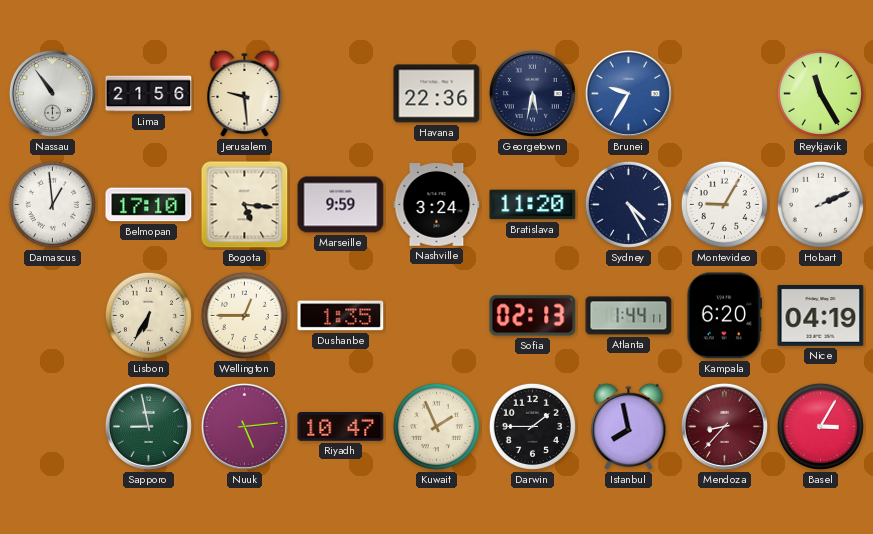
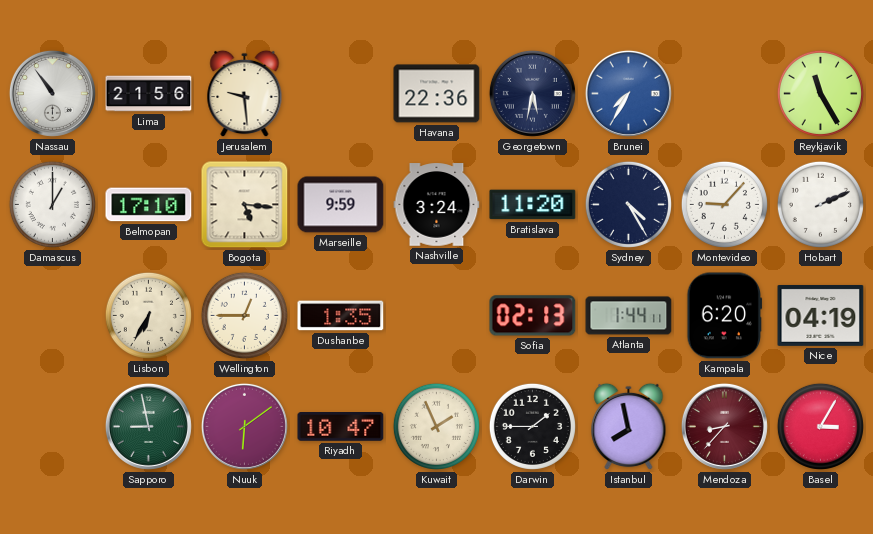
Brunei: 9:35 -> 7:35 (628, 93)
Damascus: 12:59 -> 1:00 (52, 204)
Montevideo: 9:05 -> 9:07 (724, 204)
Nuuk: 5:14 -> 6:09 (244, 426)
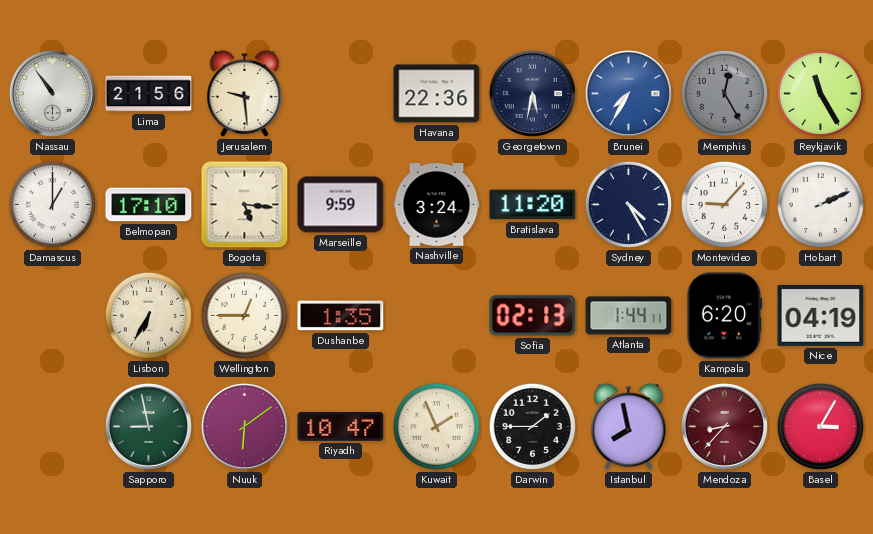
Memphis: none -> 12:25 (724, 93)
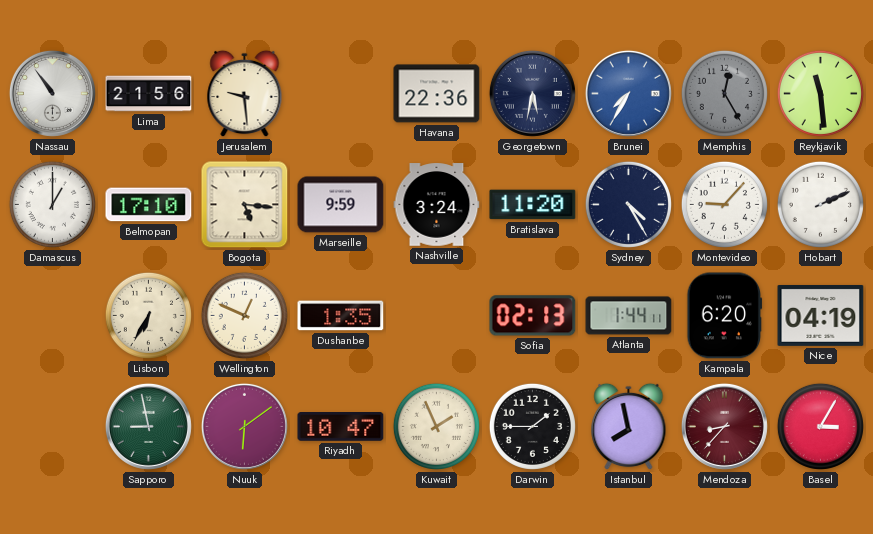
Reykjavik: 11:25 -> 11:29 (820, 93)
Wellington: 12:45 -> 12:49 (244, 315)
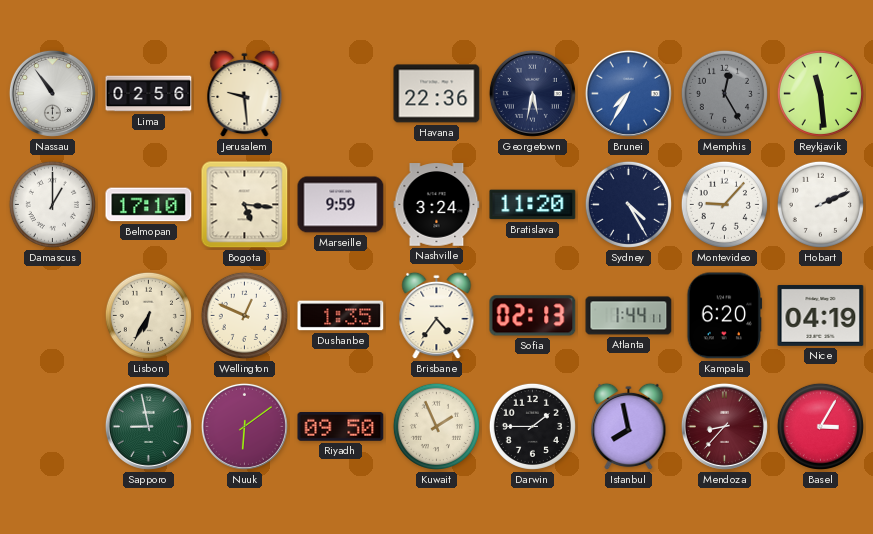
Lima: 21:56 -> 02:56 (149, 94)
Brisbane: none -> 4:36 (437, 316)
Riyadh: 10:47 -> 09:50 (341, 427)
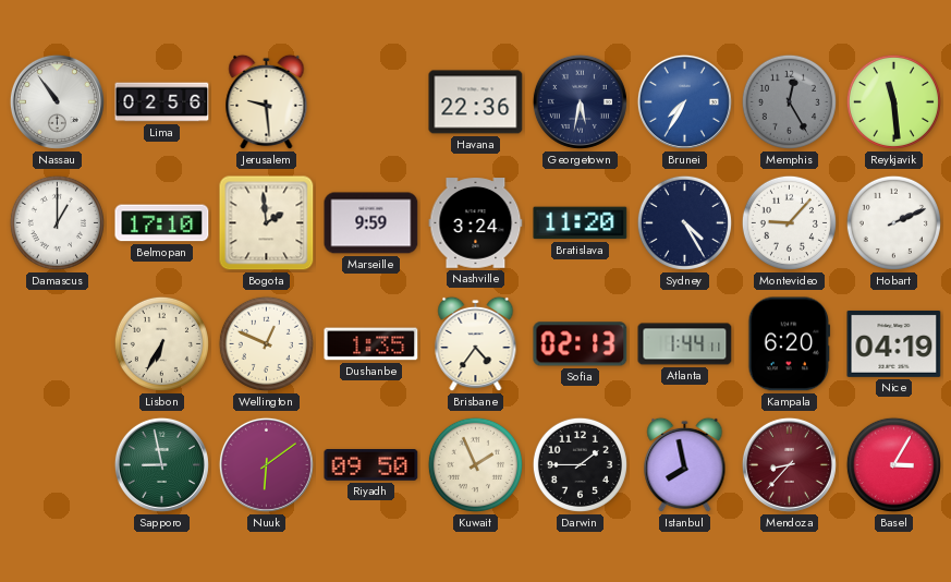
Bogota: 5:16 -> 1:59 (267, 223)
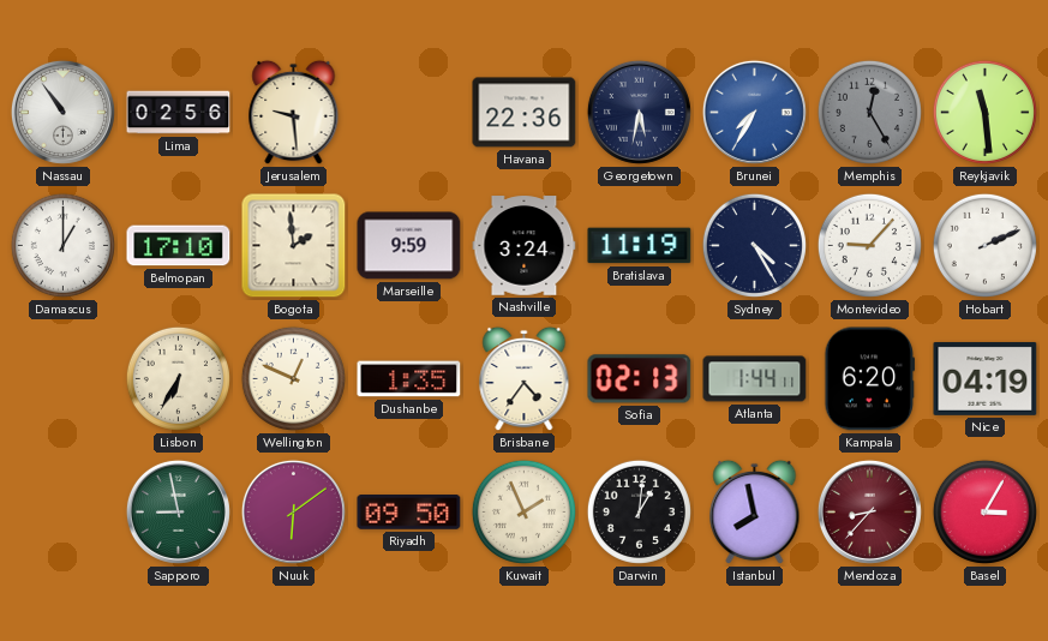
Bratislava: 11:20 -> 11:19 (640, 246)
Darwin: 1:45 -> 1:01 (639, 511)
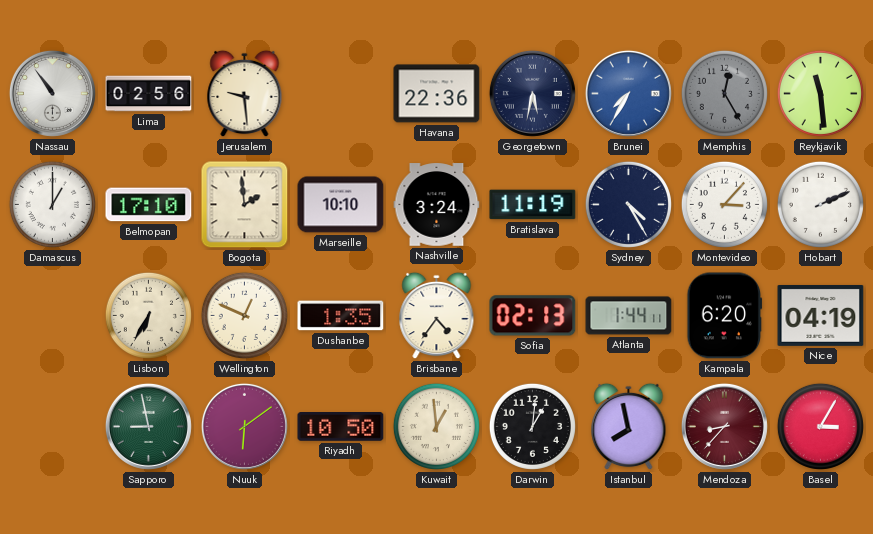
Marseille: 9:59 -> 10:10 (341, 205)
Montevideo: 9:07 -> 3:07 (724, 204)
Riyadh: 09:50 -> 10:50 (341, 427)
Kuwait: 1:56 -> 12:59 (436, 426)
